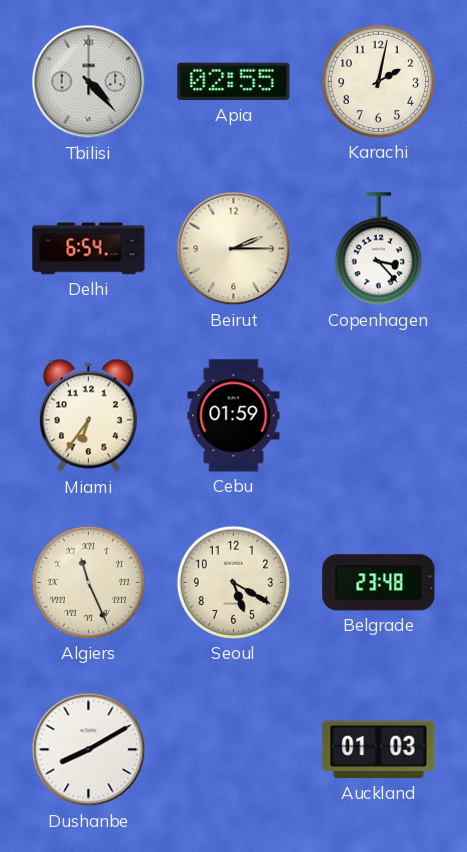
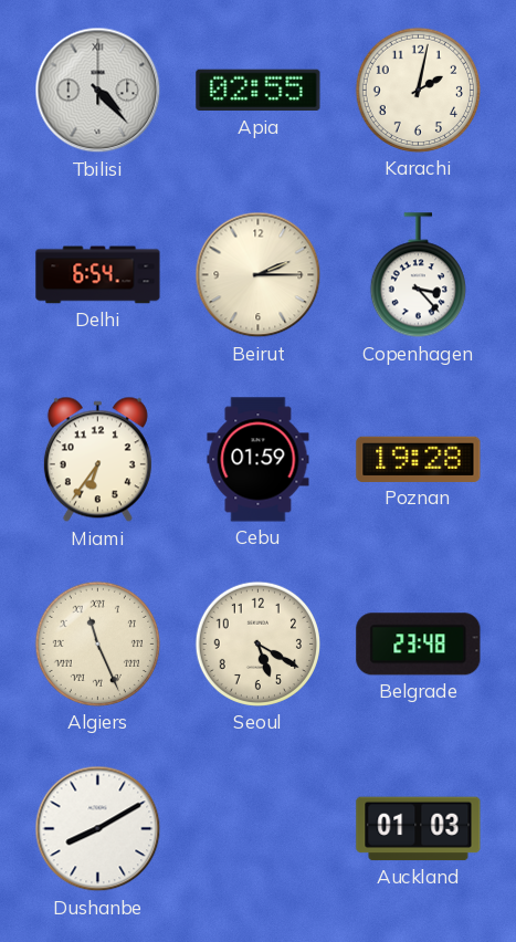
Poznan: none -> 19:28 (419, 459)
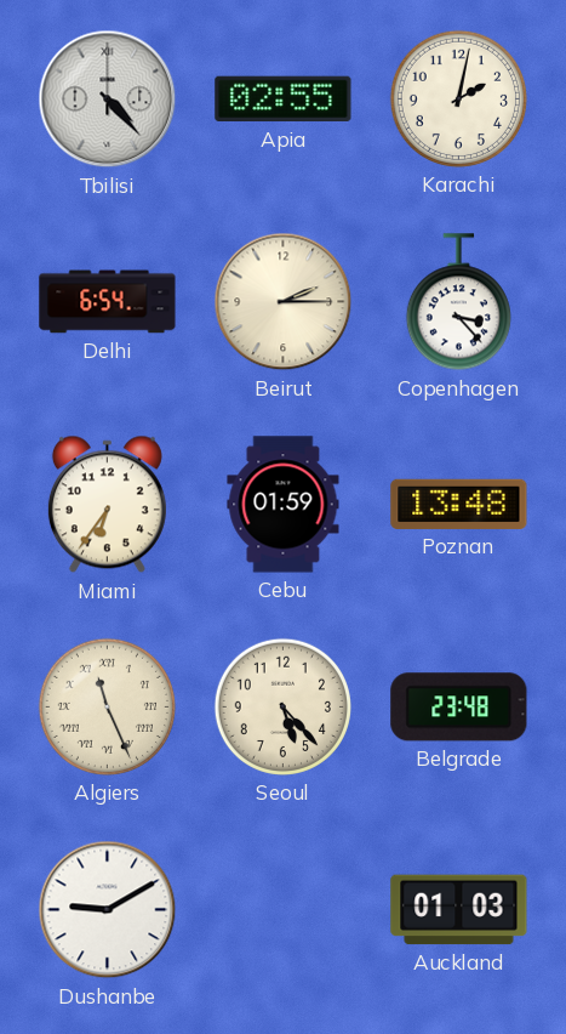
Poznan: 19:28 -> 13:48 (459, 504)
Seoul: 5:20 -> 5:23 (282, 706)
Dushanbe: 8:10 -> 9:10 (108, 910)
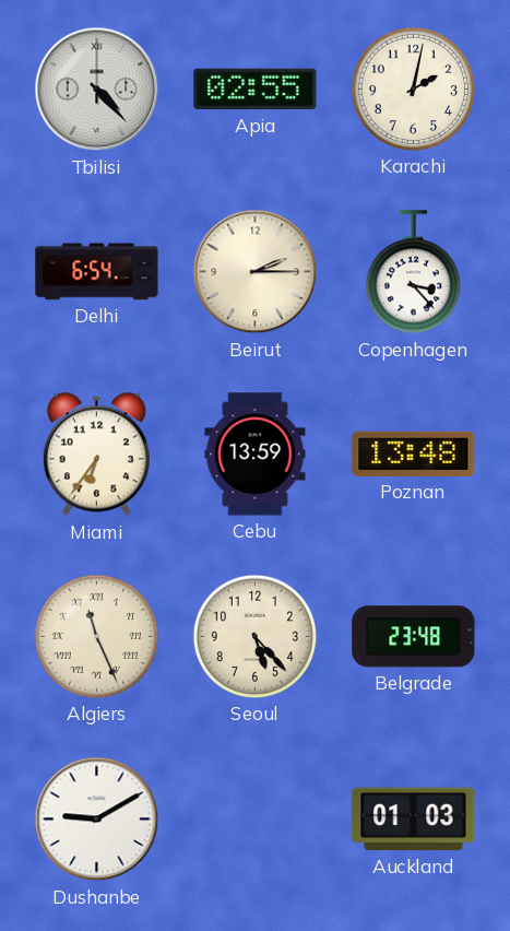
Cebu: 01:59 -> 13:59 (256, 455)
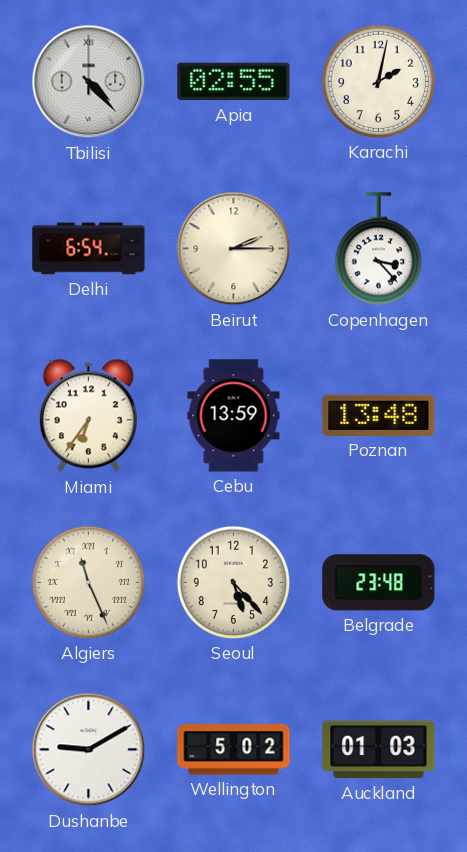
Wellington: none -> 5:02 (234, 750)
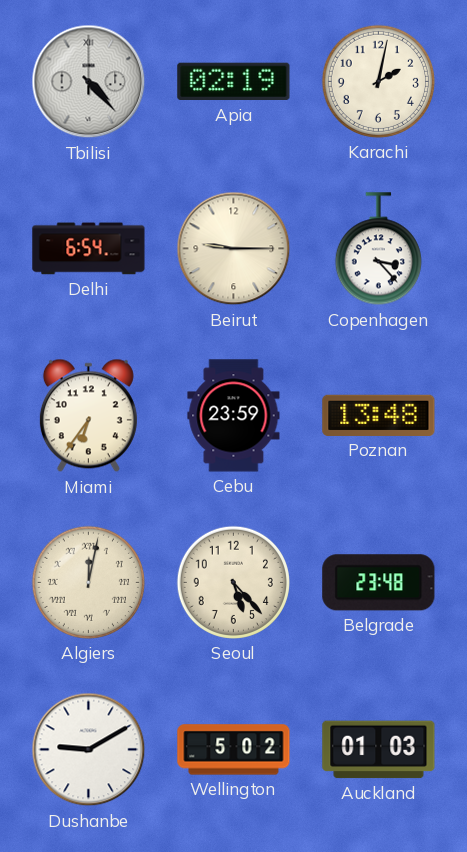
Apia: 02:55 -> 02:19 (234, 82)
Beirut: 2:15 -> 9:15 (234, 249)
Cebu: 13:59 -> 23:59 (234, 416)
Algiers: 11:26 -> 12:02 (88, 582)
